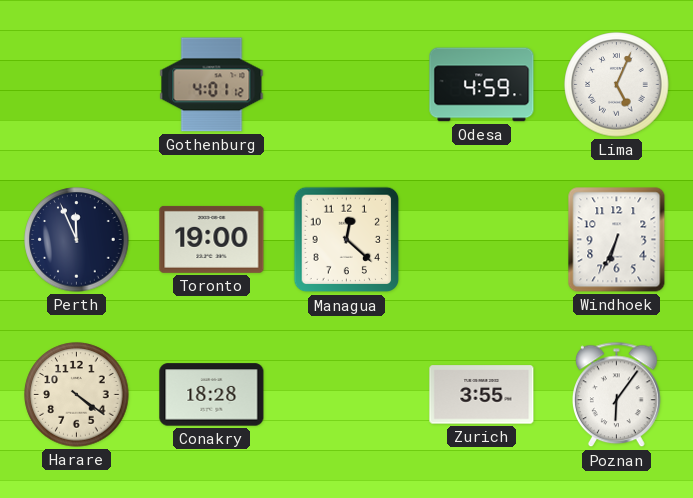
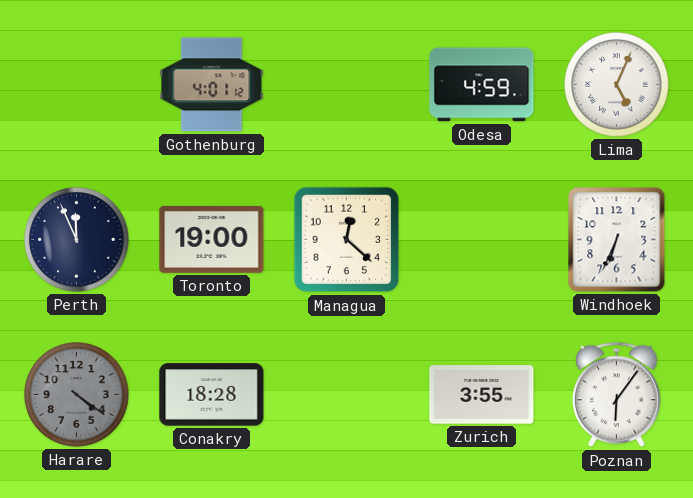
Harare dial: cream -> grey (77, 395)
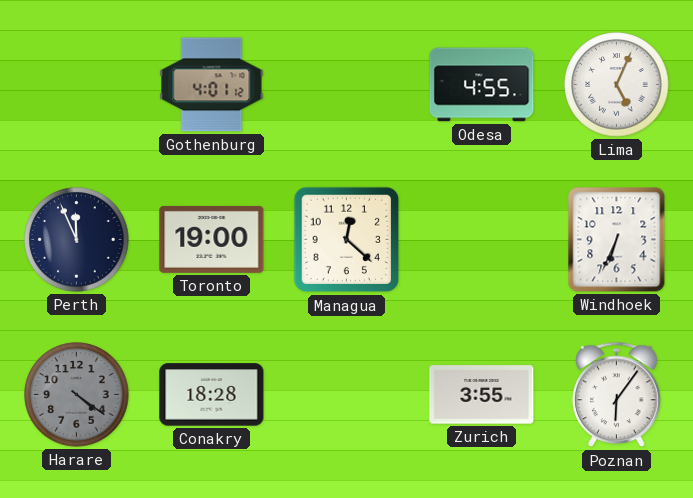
Odesa: 4:59 -> 4:55 (482, 85)
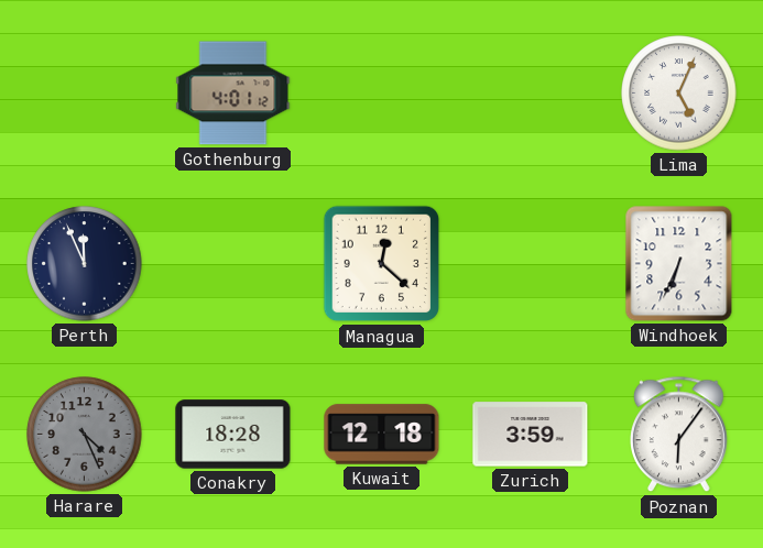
Odesa: 4:55 -> none (482, 85)
Toronto: 19:00 -> none (212, 239)
Harare: 4:21 -> 4:26 (85, 435)
Kuwait: none -> 12:18 (382, 435)
Zurich: 3:55 -> 3:59 (531, 435)
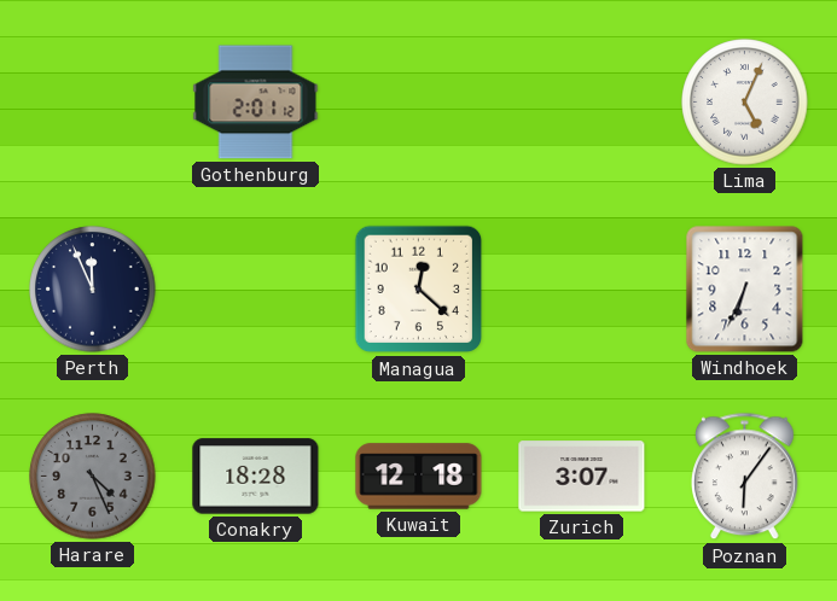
Gothenburg: 4:01 -> 2:01 (256, 103)
Zurich: 3:59 -> 3:07 (582, 477)
